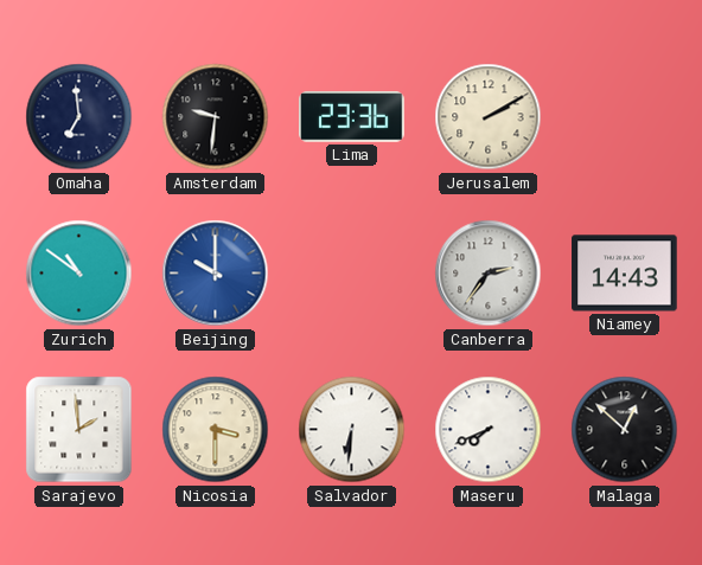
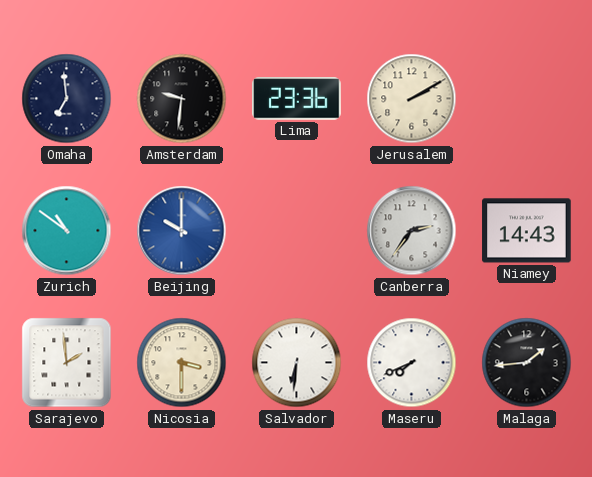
Malaga: 12:52 -> 1:44 (527, 363)
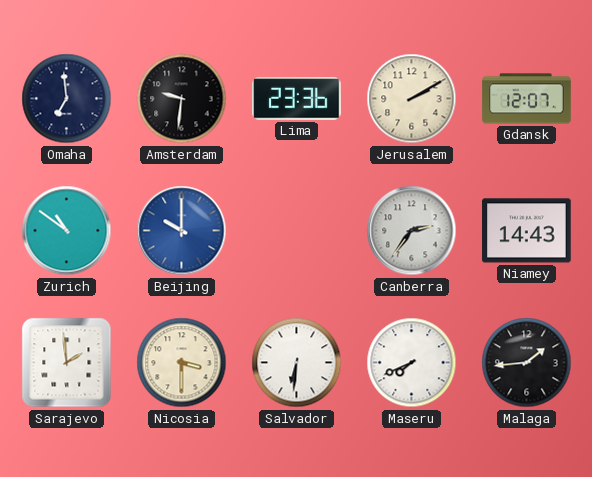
Gdansk: none -> 12:07 (527, 99)
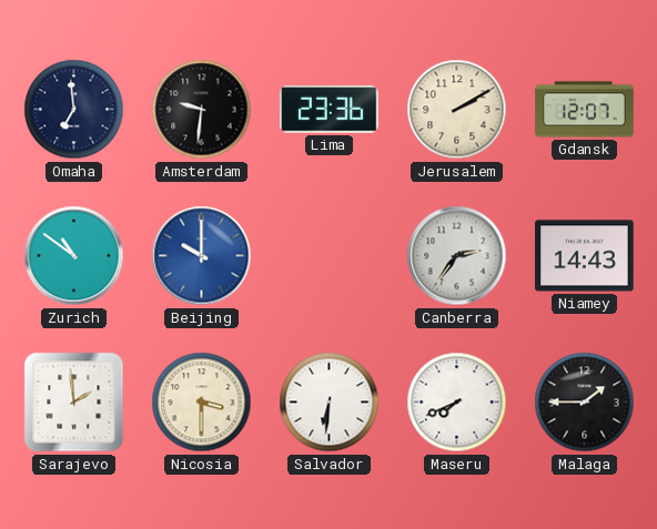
Malaga: 1:44 -> 1:45 (585, 403)
